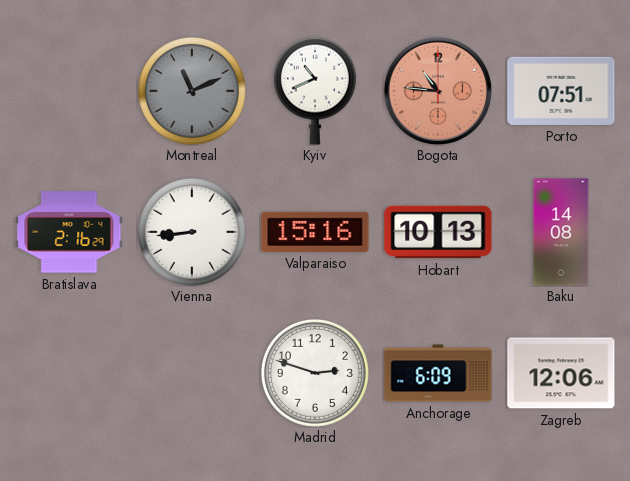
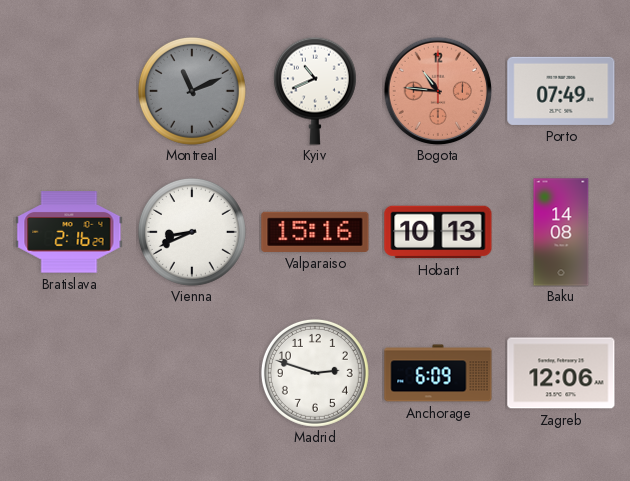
Porto: 07:51 -> 07:49 (561, 91)
Vienna: 8:44 -> 8:41 (192, 232)
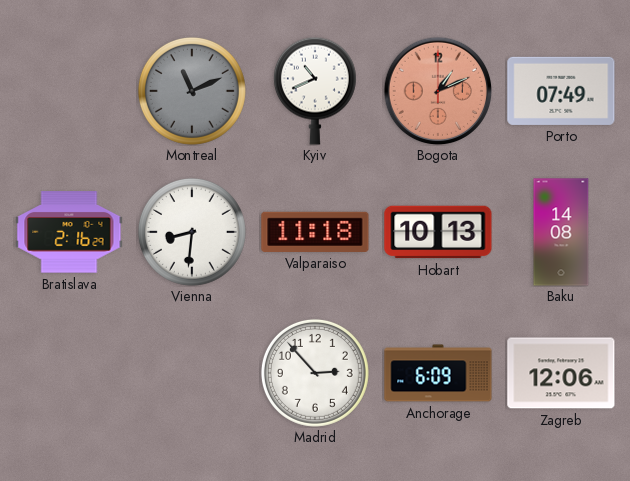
Bogota: 10:46 -> 1:11 (438, 91)
Vienna: 8:41 -> 8:31 (192, 232)
Valparaiso: 15:16 -> 11:18 (315, 232)
Madrid: 2:48 -> 2:53 (315, 373)
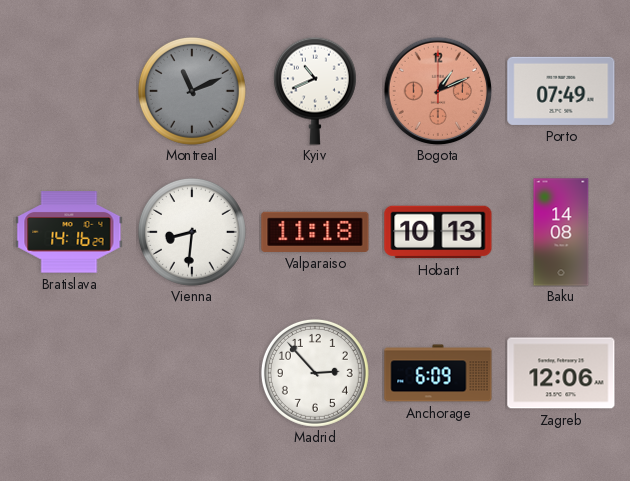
Bratislava: 2:16 -> 14:16 (69, 232)
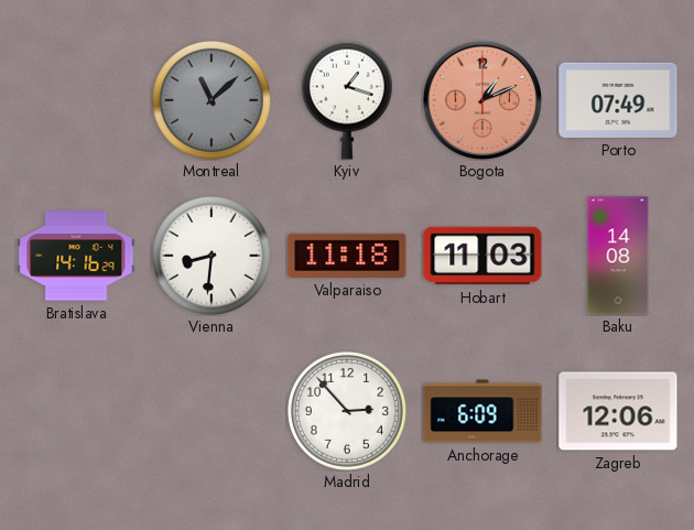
Montreal: 11:11 -> 11:08 (212, 100)
Kyiv: 10:41 -> 1:18 (347, 100)
Hobart: 10:13 -> 11:03 (482, 256)
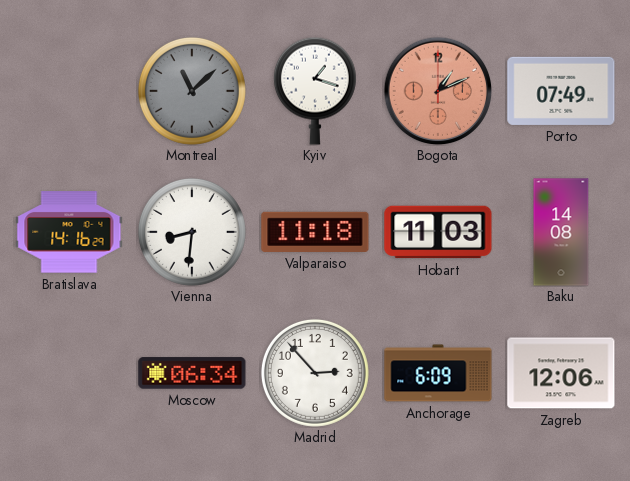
Moscow: none -> 06:34 (192, 373)
